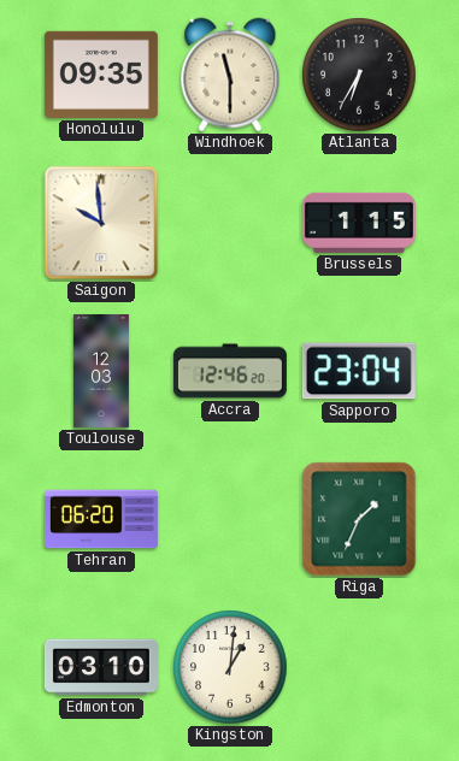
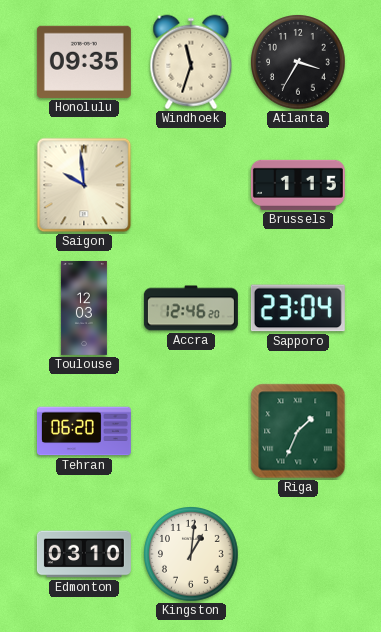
Windhoek: 11:30 -> 11:33 (191, 62)
Atlanta: 6:35 -> 3:35 (298, 62)
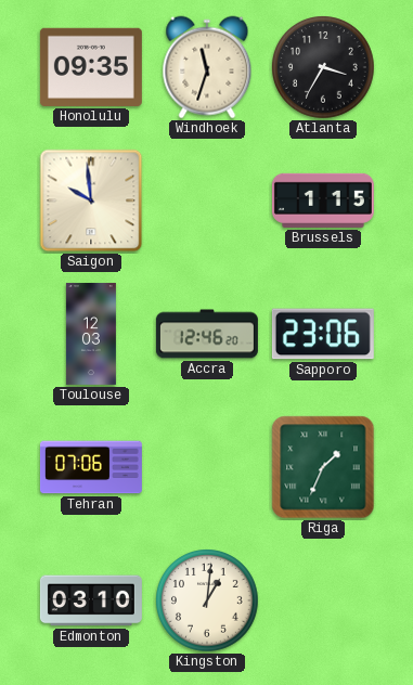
Sapporo: 23:04 -> 23:06 (323, 334)
Tehran: 06:20 -> 07:06 (91, 467)
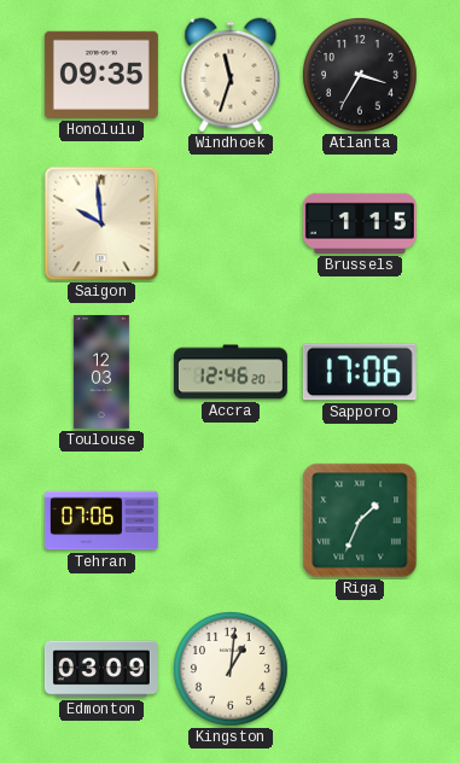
Sapporo: 23:06 -> 17:06 (360, 372)
Edmonton: 03:10 -> 03:09 (101, 669)
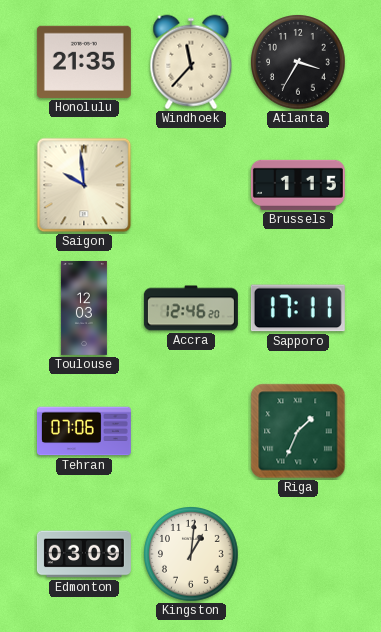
Honolulu: 09:35 -> 21:35 (84, 62)
Windhoek: 11:33 -> 11:37 (191, 62)
Sapporo: 17:06 -> 17:11 (298, 308)
